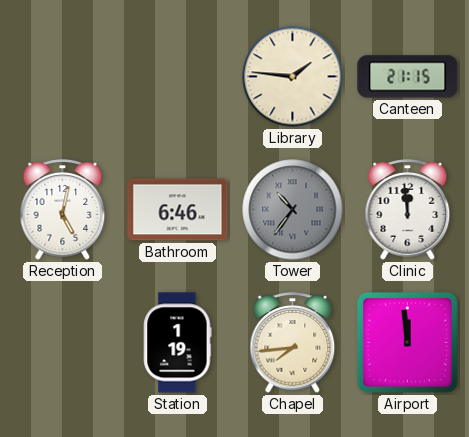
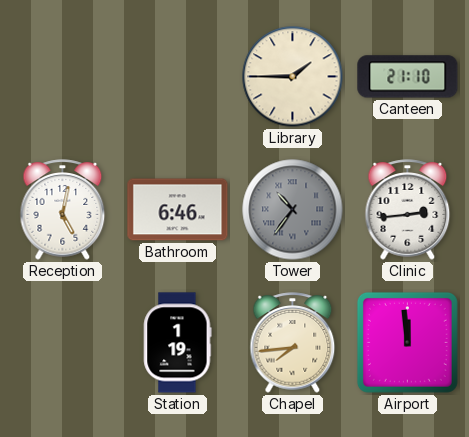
Library: 1:46 -> 1:45 (293, 77)
Canteen: 21:15 -> 21:10 (408, 77)
Clinic: 11:59 -> 2:44 (408, 210)
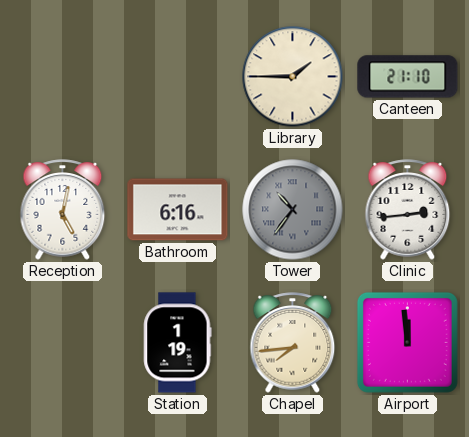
Bathroom: 6:46 -> 6:16 (178, 210)
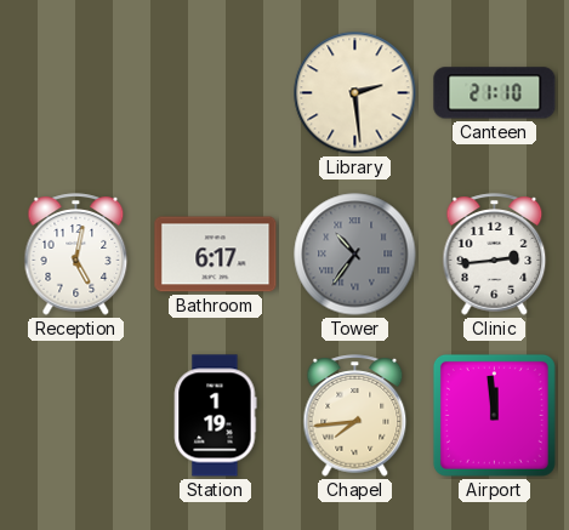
Library: 1:45 -> 2:29 (355, 93)
Bathroom: 6:16 -> 6:17 (216, 255)
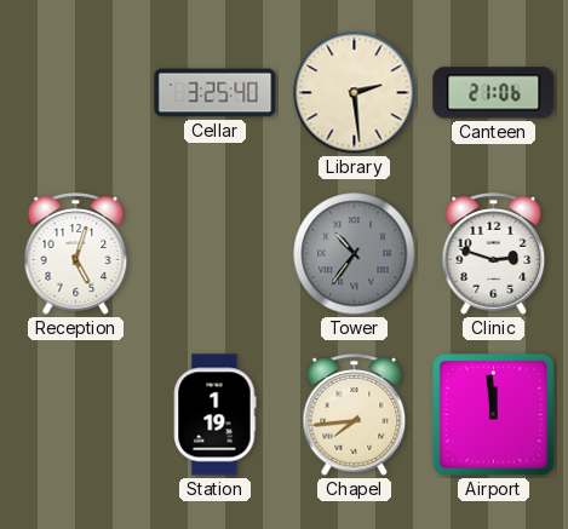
Cellar: none -> 3:25 (216, 93)
Canteen: 21:10 -> 21:06 (494, 93)
Reception: 5:02 -> 5:03 (76, 254)
Bathroom: 6:17 -> none (216, 255)
Clinic: 2:44 -> 2:48 (494, 254)
